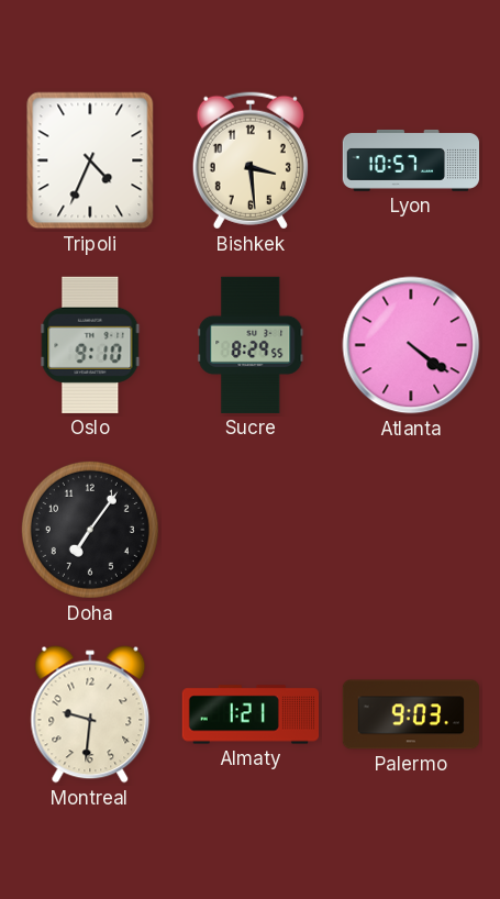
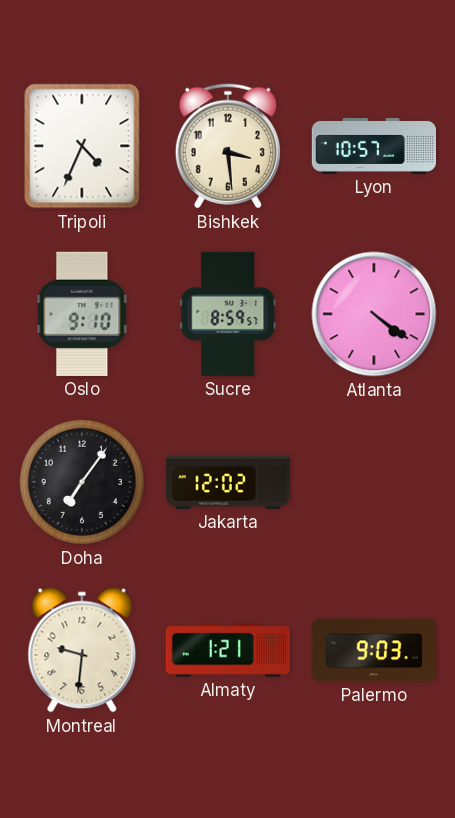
Sucre: 8:29 -> 8:59 (228, 314)
Jakarta: none -> 12:02 (227, 482)
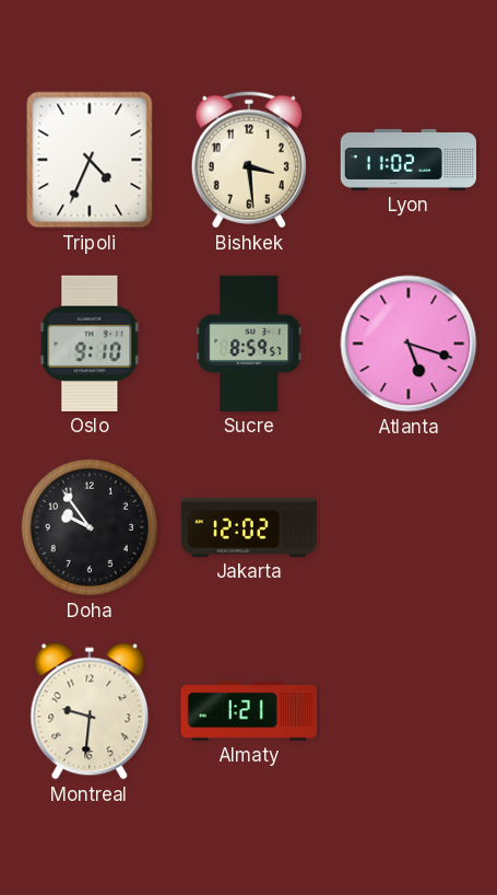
Lyon: 10:57 -> 11:02 (407, 160)
Atlanta: 4:21 -> 5:18 (409, 344)
Doha: 7:06 -> 9:54 (90, 527)
Palermo: 9:03 -> none (373, 650)
